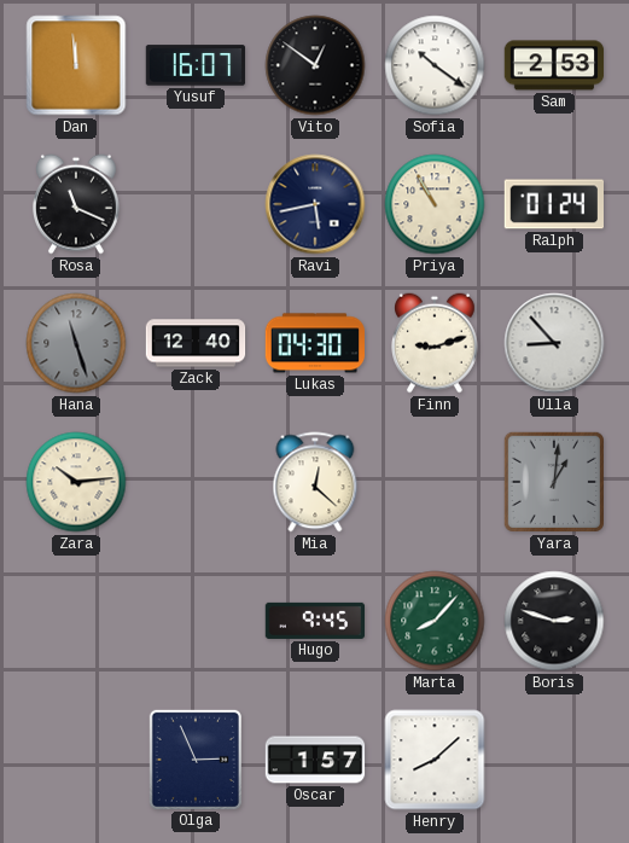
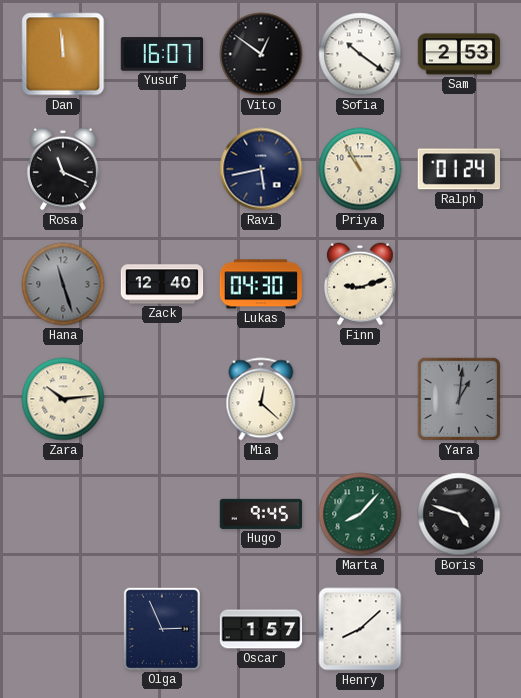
Ulla: 8:53 -> none (554, 343)
Boris: 2:48 -> 4:48 (459, 514)
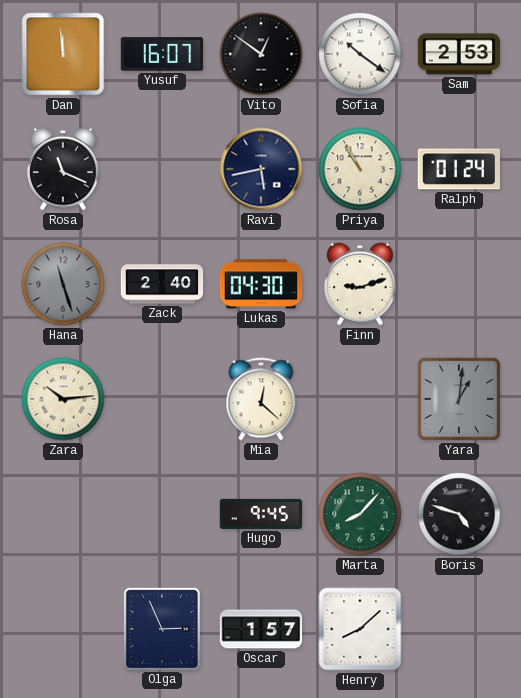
Zack: 12:40 -> 2:40 (162, 284)
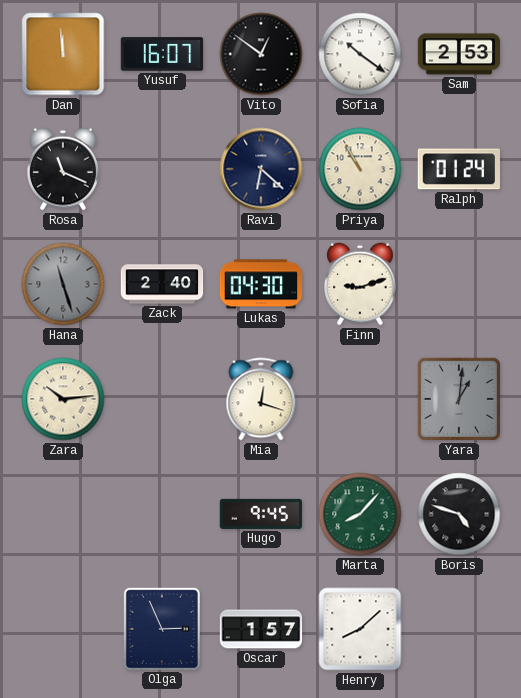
Ravi: 5:43 -> 6:22 (261, 169)
Mia: 12:22 -> 12:18 (261, 399)
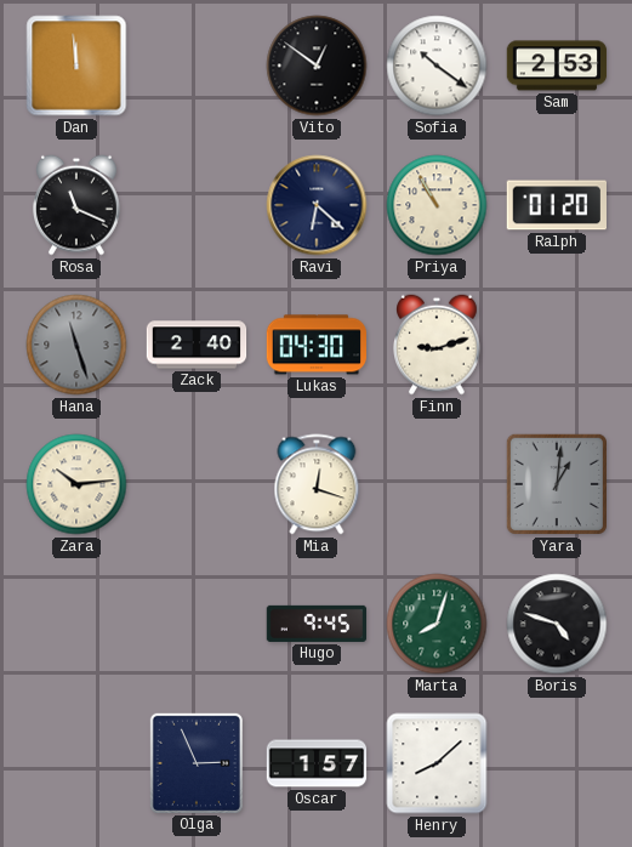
Yusuf: 16:07 -> none (162, 54)
Ralph: 01:24 -> 01:20 (556, 205)
Marta: 8:07 -> 8:03 (437, 624)
